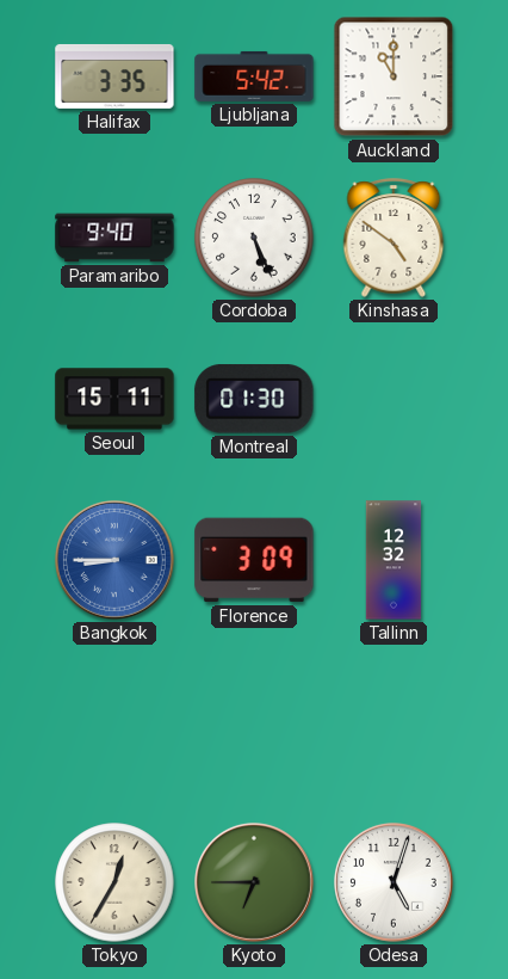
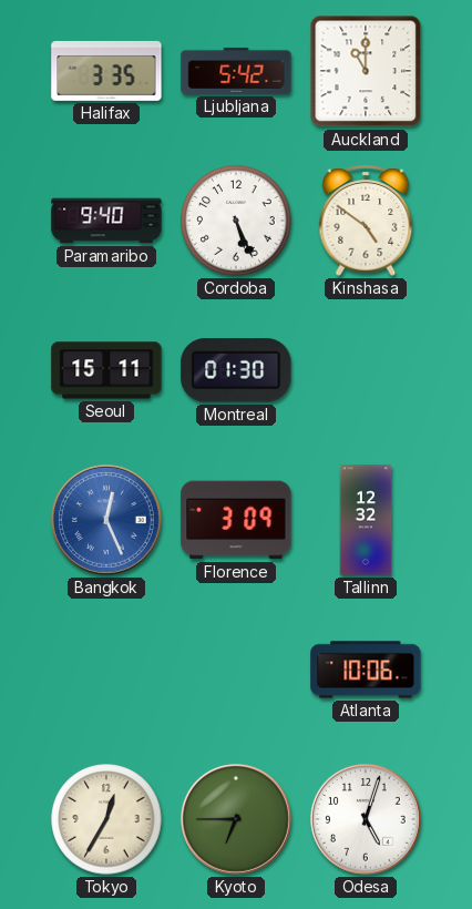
Bangkok: 8:45 -> 12:26 (106, 520)
Atlanta: none -> 10:06 (366, 670)
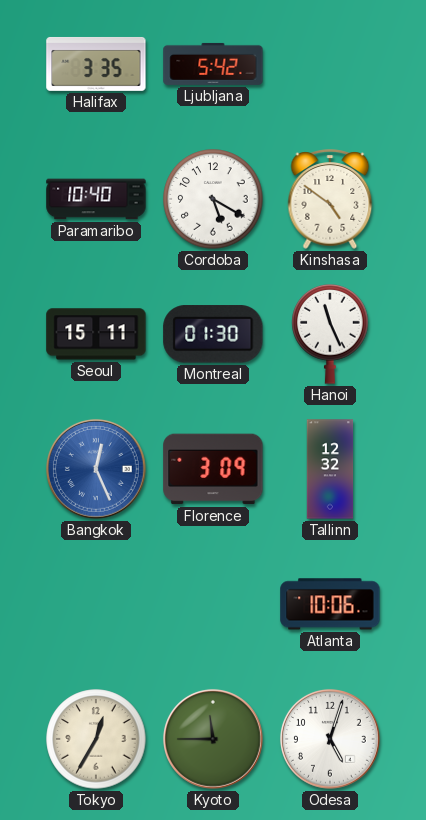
Auckland: 11:00 -> none (366, 71)
Paramaribo: 9:40 -> 10:40 (96, 199)
Cordoba: 5:26 -> 5:20 (213, 199)
Hanoi: none -> 11:26 (330, 335)
Kyoto: 6:45 -> 11:45 (213, 739)
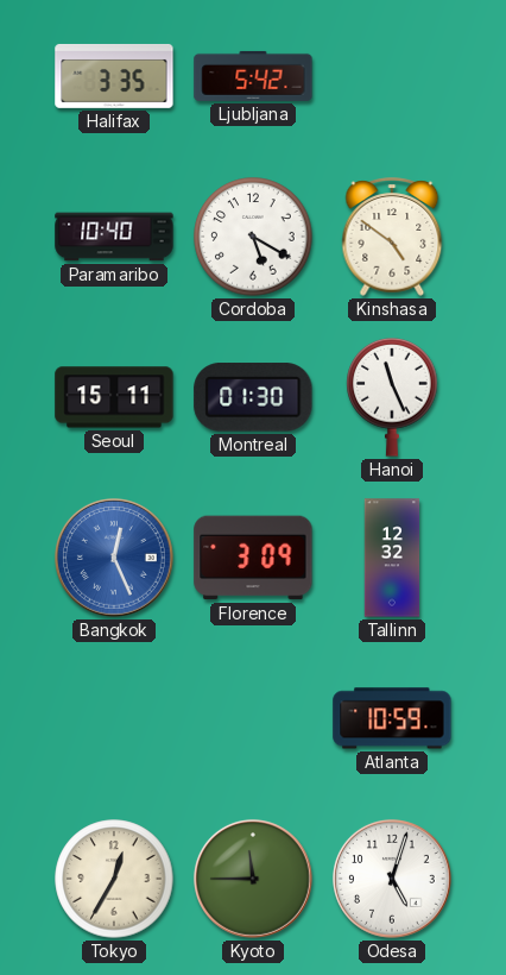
Atlanta: 10:06 -> 10:59 (392, 718)
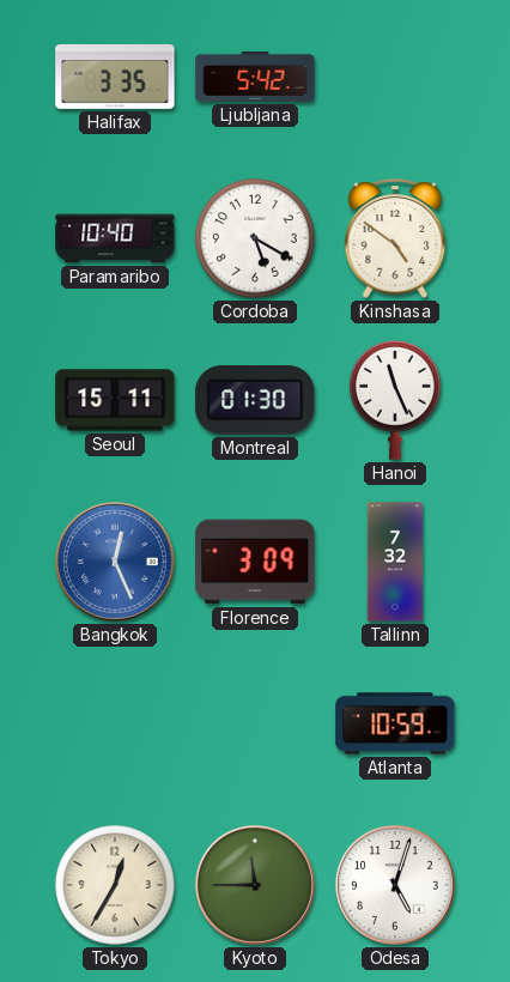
Tallinn: 12:32 -> 7:32 (395, 562)
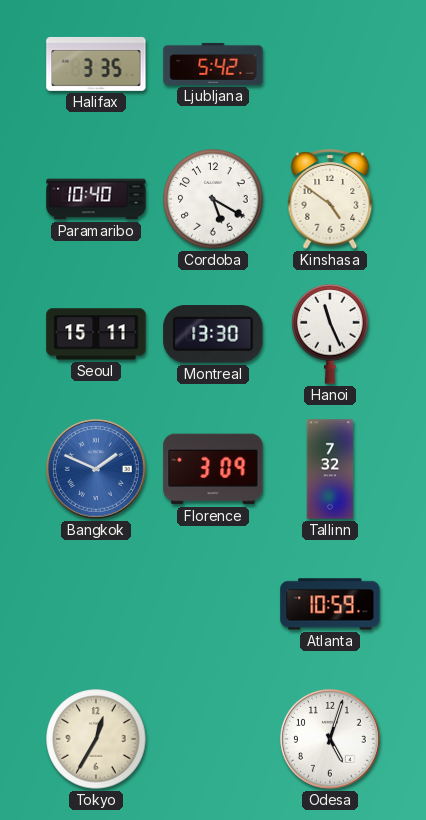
Montreal: 01:30 -> 13:30 (213, 334)
Bangkok: 12:26 -> 1:49 (96, 469)
Kyoto: 11:45 -> none (255, 885)
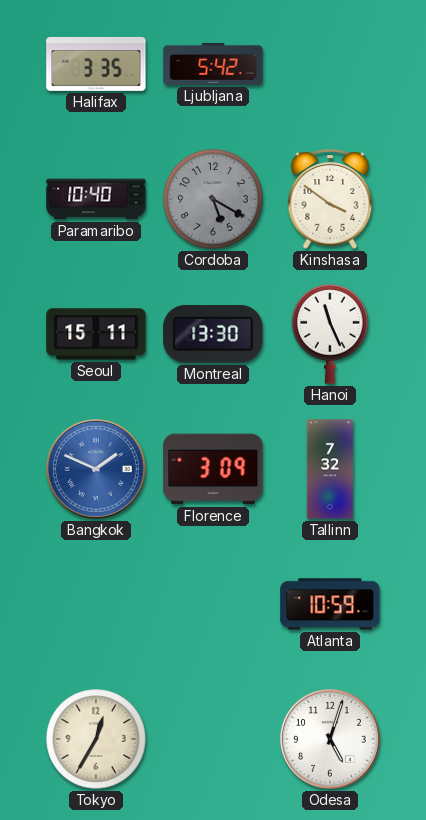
Cordoba dial: white -> grey (213, 199)
Kinshasa: 4:51 -> 3:51 (330, 199)
